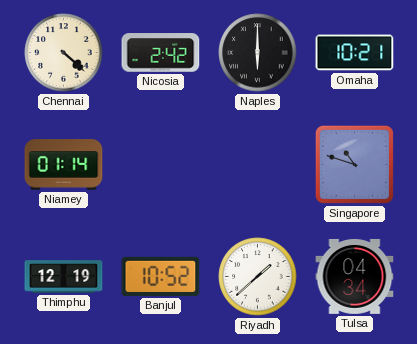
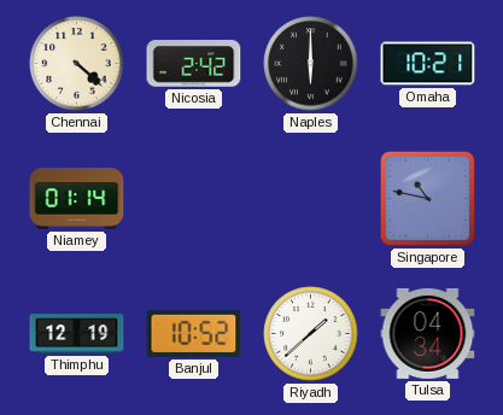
Singapore: 10:48 -> 10:47 (427, 198)
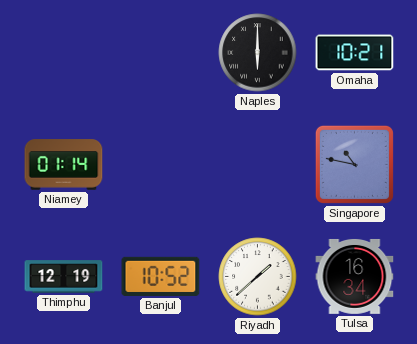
Chennai: 4:22 -> none (77, 64)
Nicosia: 2:42 -> none (194, 64)
Tulsa: 04:34 -> 16:34 (355, 276)
